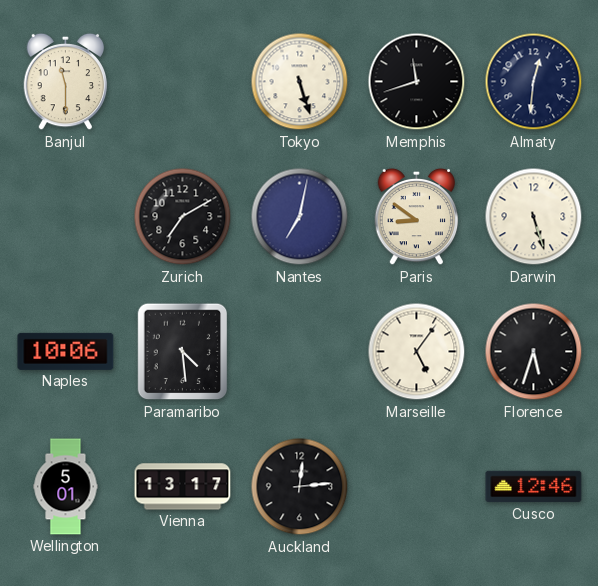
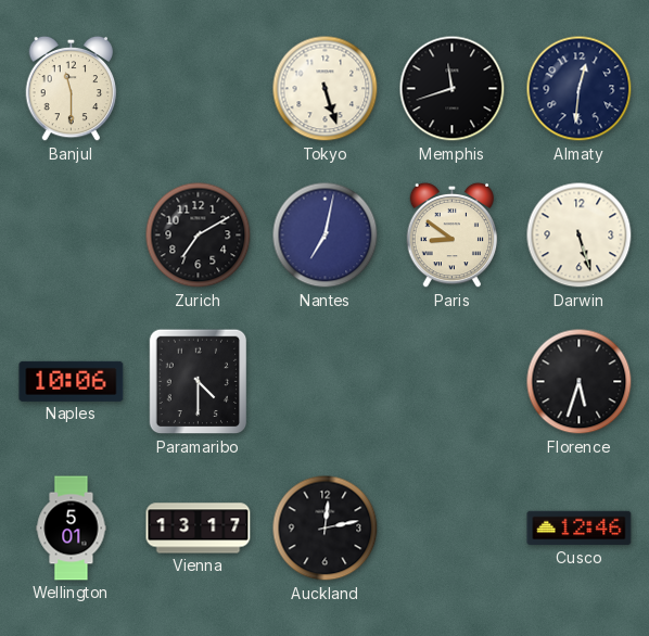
Paramaribo: 4:29 -> 4:30 (199, 382)
Marseille: 5:06 -> none (417, 352)
Auckland: 12:14 -> 12:13 (326, 529)
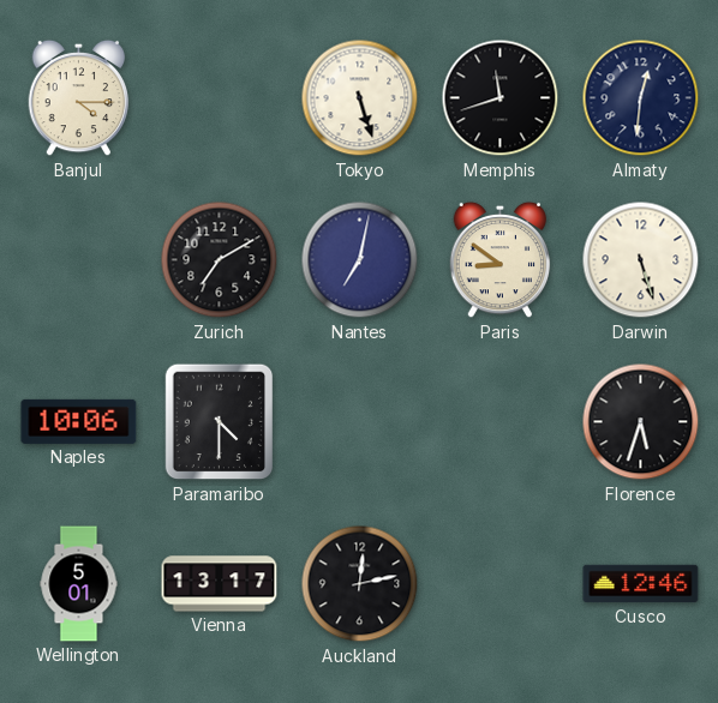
Banjul: 11:30 -> 4:15 (79, 98)
